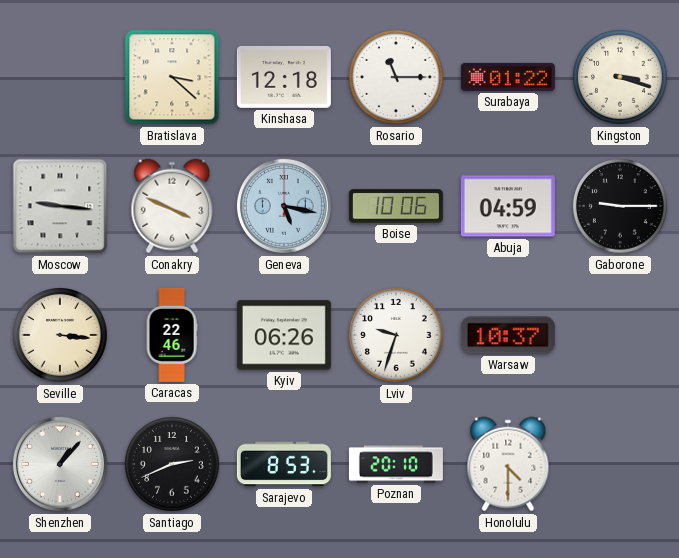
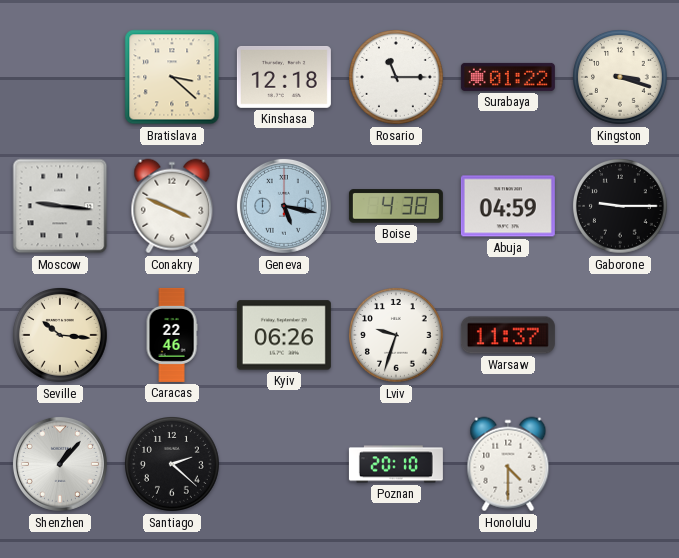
Boise: 10:06 -> 4:38 (396, 206)
Seville: 3:16 -> 10:16 (61, 336)
Warsaw: 10:37 -> 11:37 (508, 335)
Santiago: 2:41 -> 2:22 (173, 465)
Sarajevo: 8:53 -> none (284, 464)
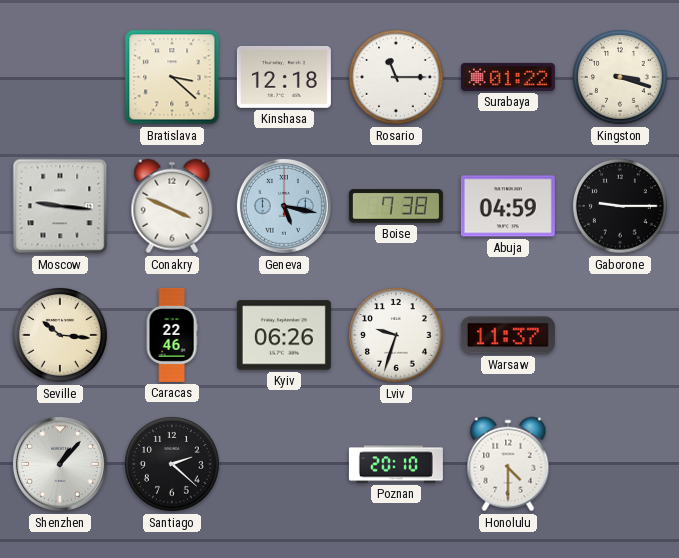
Boise: 4:38 -> 7:38 (396, 206)
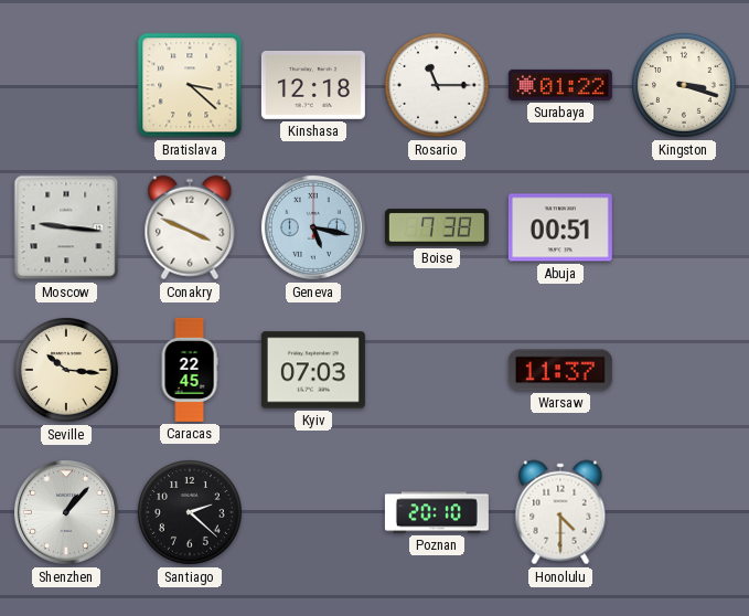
Abuja: 04:59 -> 00:51 (560, 227)
Gaborone: 9:15 -> none (621, 207)
Caracas: 22:46 -> 22:45 (190, 370)
Kyiv: 06:26 -> 07:03 (313, 370)
Lviv: 9:33 -> none (397, 336)
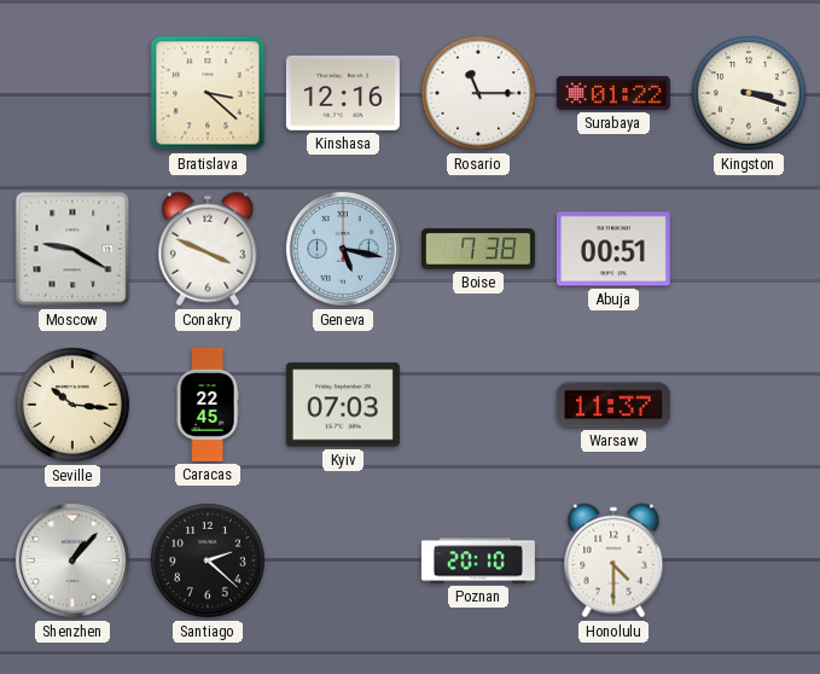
Kinshasa: 12:18 -> 12:16 (343, 93)
Moscow: 9:16 -> 9:20 (72, 249)
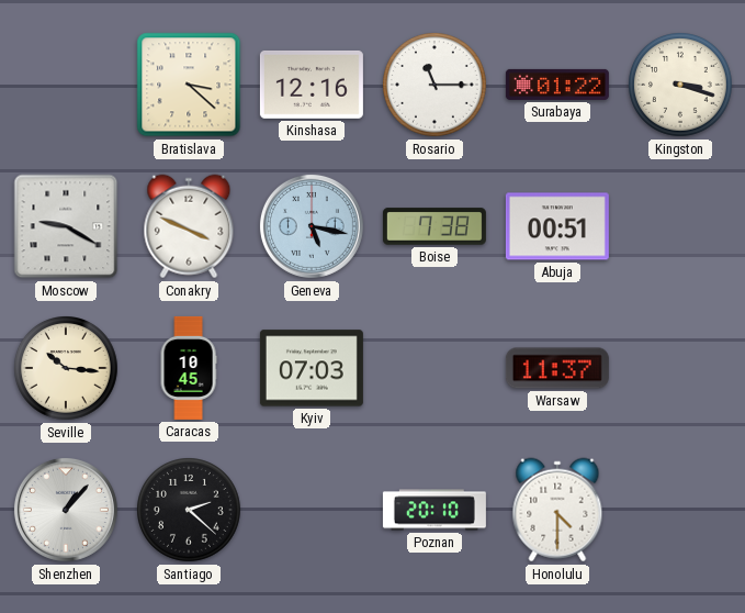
Caracas: 22:45 -> 10:45 (189, 368)
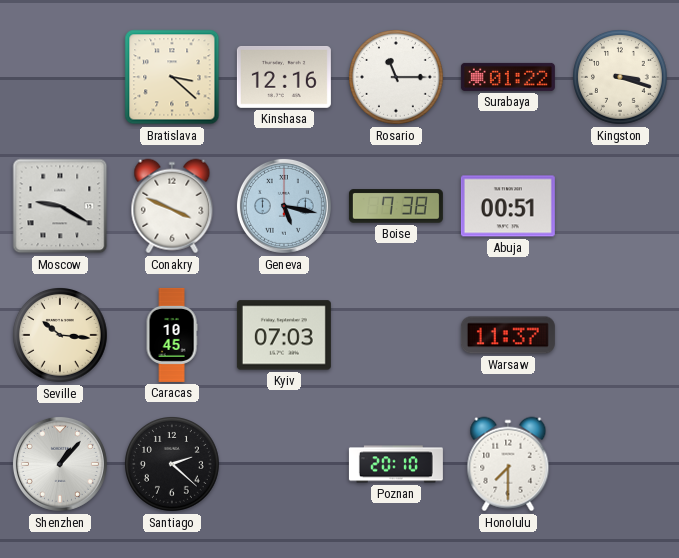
Honolulu: 4:30 -> 7:30 (508, 464)
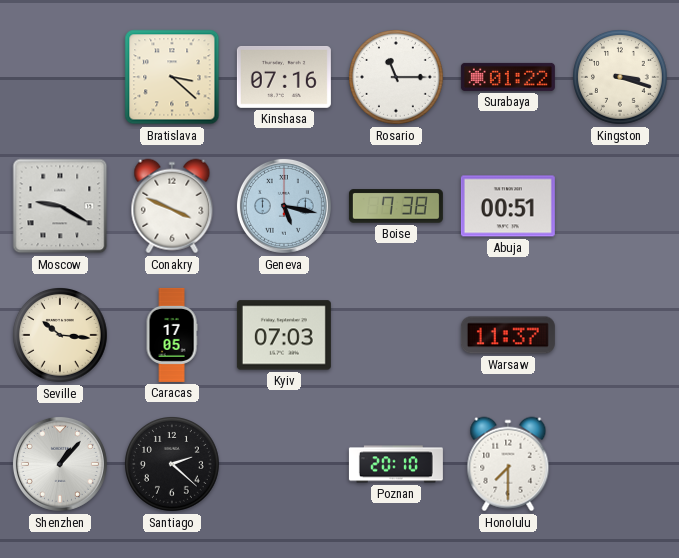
Kinshasa: 12:16 -> 07:16 (284, 77)
Caracas: 10:45 -> 17:05 (172, 335)
